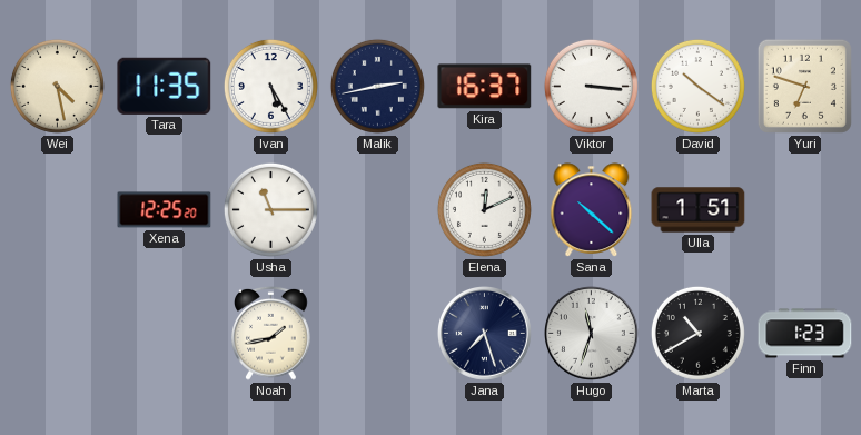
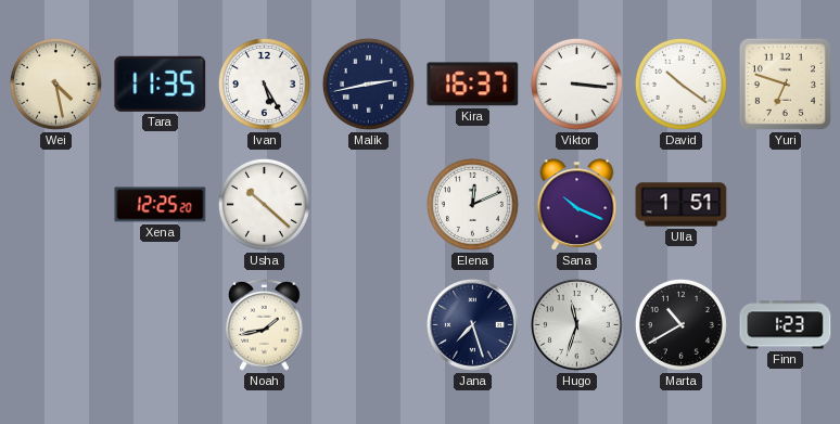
Usha: 11:15 -> 10:22 (264, 204)
Sana: 10:22 -> 10:19 (577, 205)
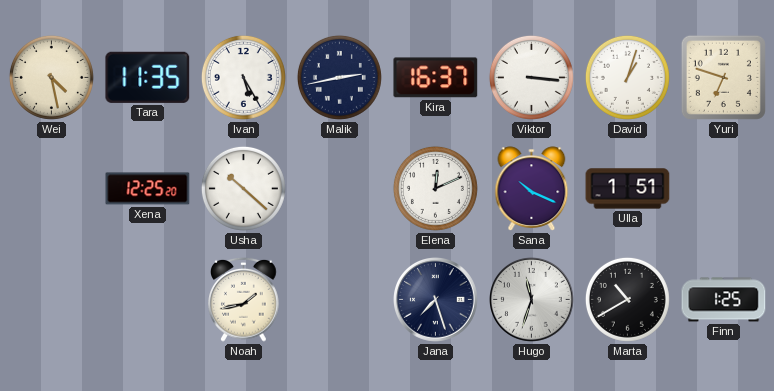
David: 10:21 -> 1:03 (627, 77)
Finn: 1:23 -> 1:25 (724, 300)
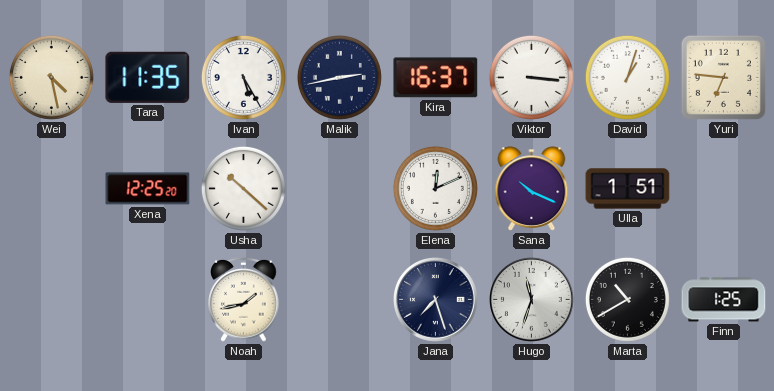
Yuri: 6:48 -> 6:46 (723, 77)
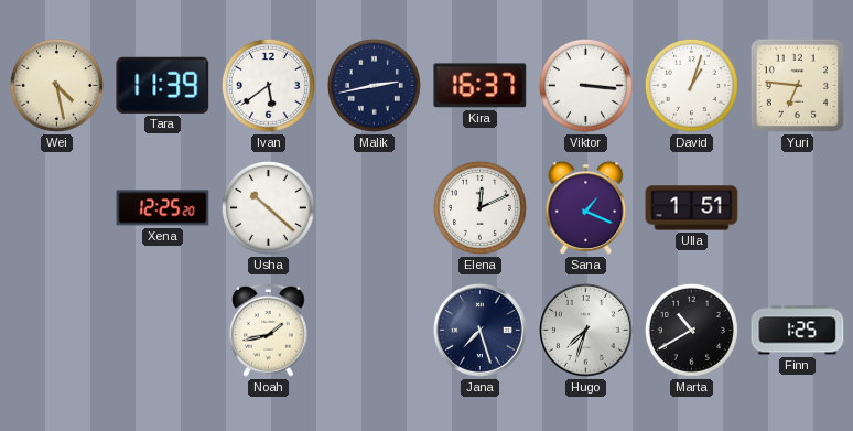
Tara: 11:35 -> 11:39 (163, 85)
Ivan: 5:25 -> 5:39 (268, 85)
Sana: 10:19 -> 1:19 (586, 208)
Hugo: 11:33 -> 7:33 (586, 331)
